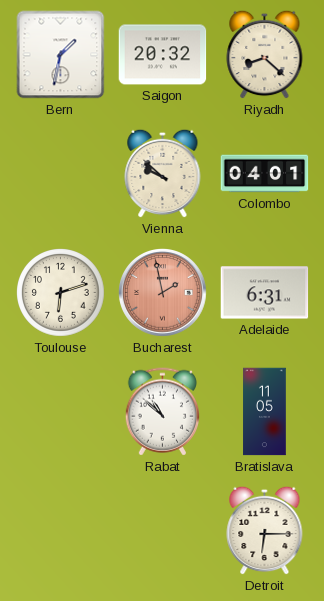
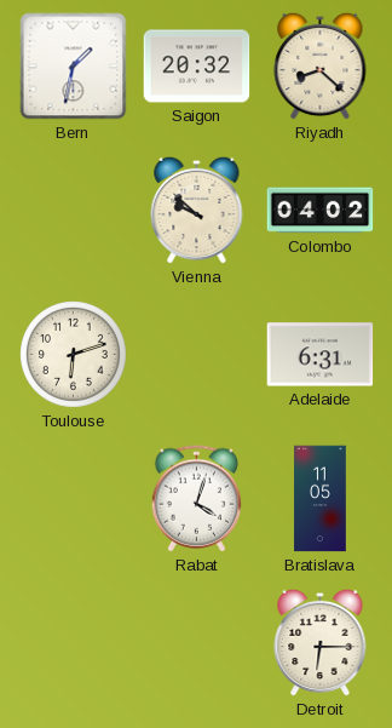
Colombo: 04:01 -> 04:02 (321, 211)
Bucharest: 1:58 -> none (163, 293)
Rabat: 10:52 -> 4:03 (196, 499)
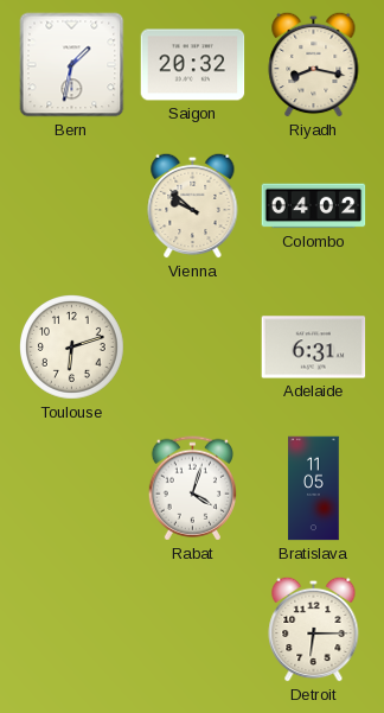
Riyadh: 8:22 -> 8:17 (314, 64)
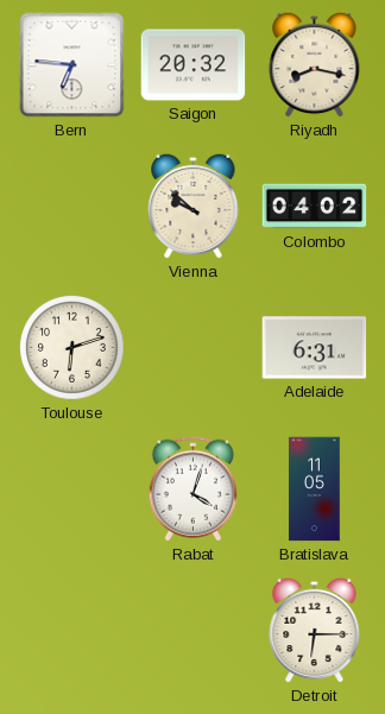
Bern: 1:32 -> 6:46 (72, 65)
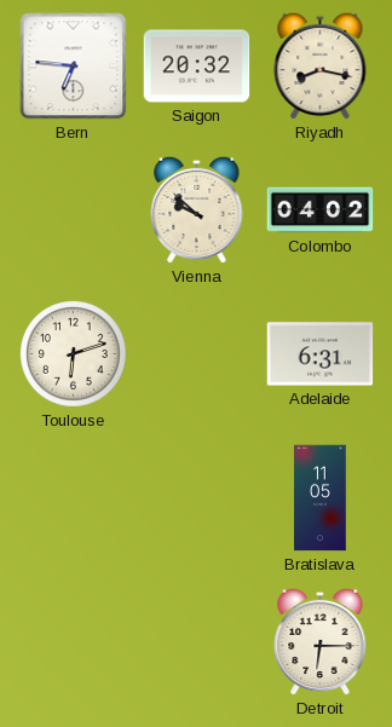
Rabat: 4:03 -> none (192, 489)
